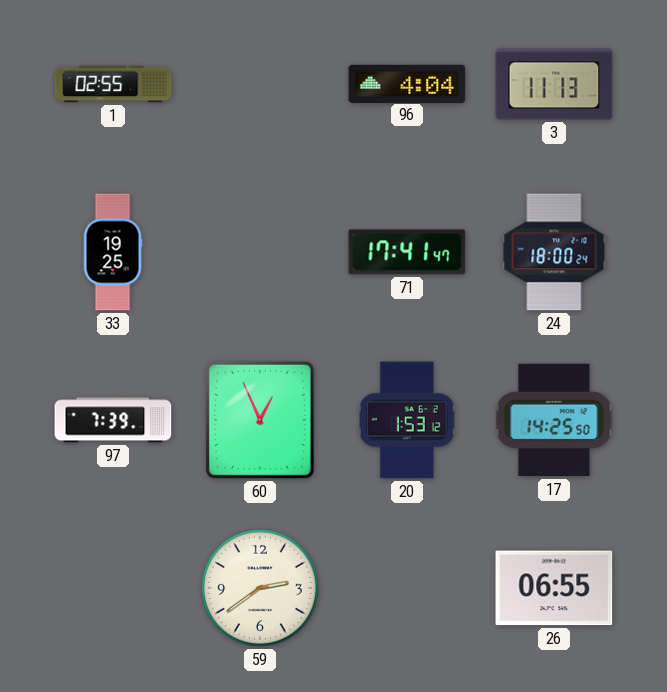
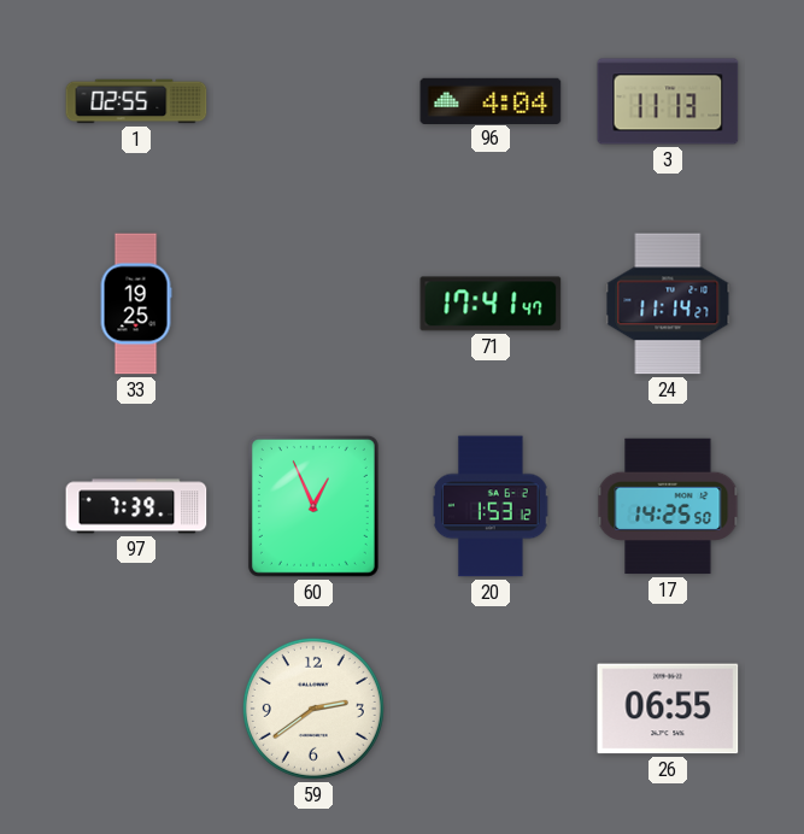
24: 18:00 -> 11:14 (668, 304)
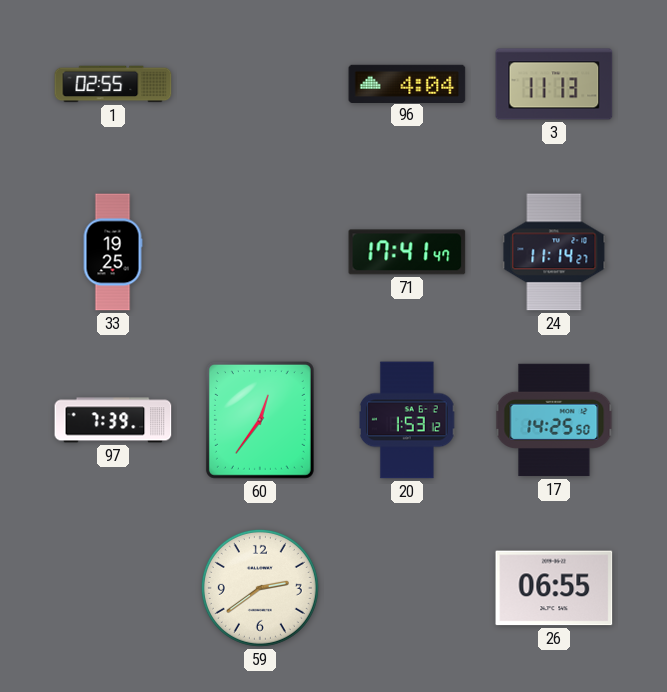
60: 12:56 -> 12:36 (260, 420)
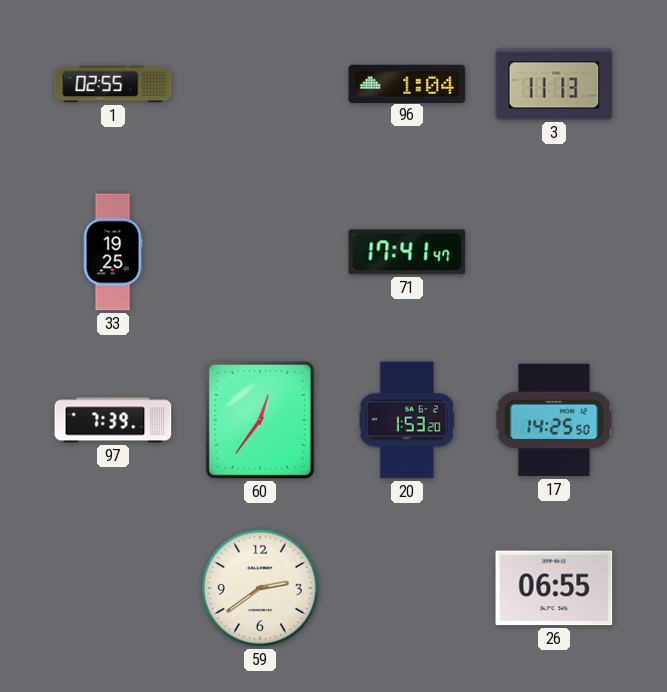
96: 4:04 -> 1:04 (407, 83)
24: 11:14 -> none (554, 252)
20: 1:53:12 -> 1:53:20 (408, 420)
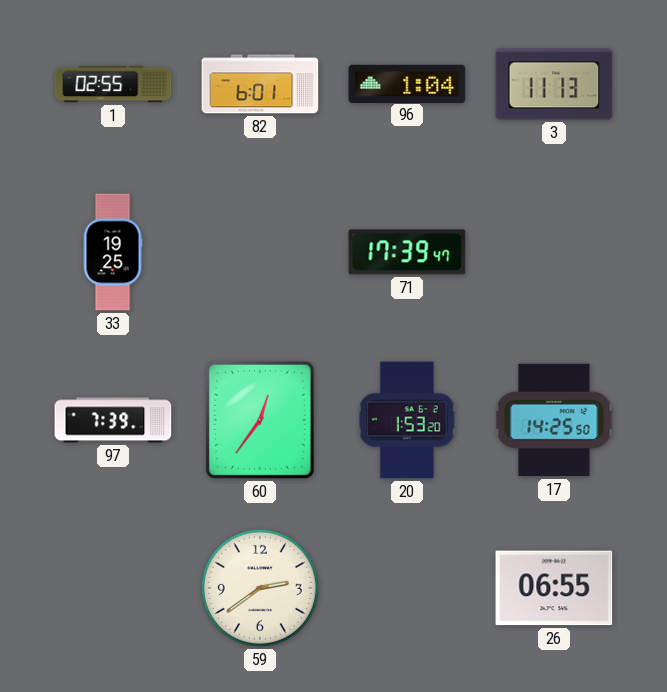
82: none -> 6:01 (260, 84)
71: 17:41 -> 17:39 (407, 252)
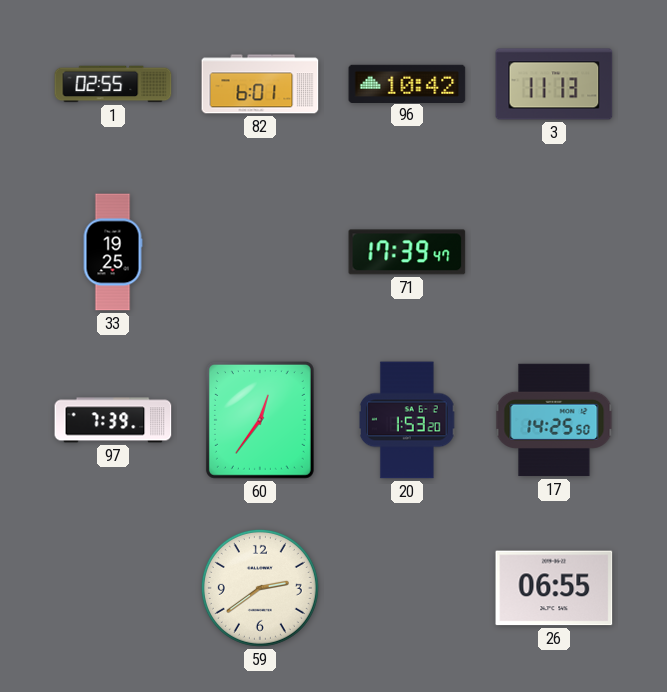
96: 1:04 -> 10:42 (407, 83)
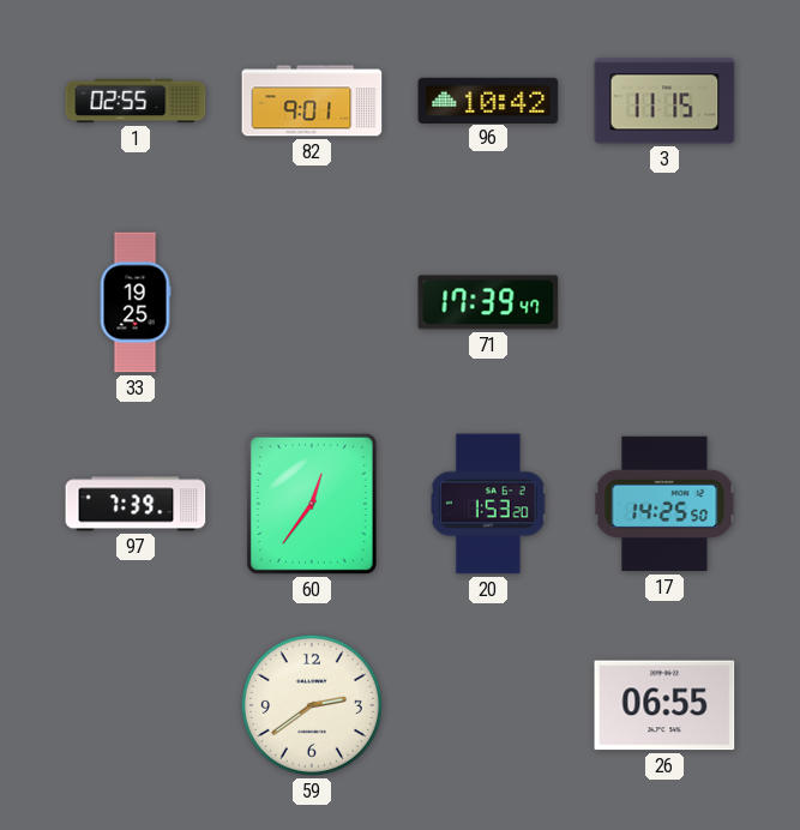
82: 6:01 -> 9:01 (312, 101)
3: 11:13 -> 11:15 (664, 101)
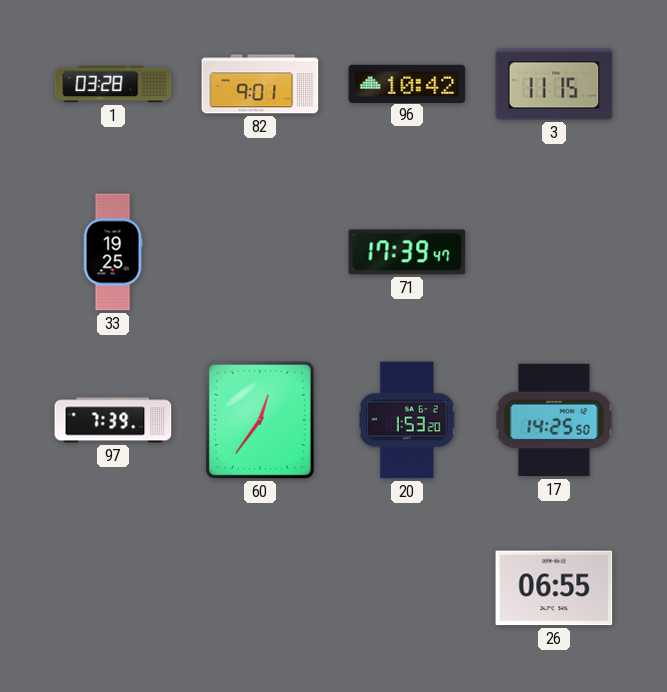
1: 02:55 -> 03:28 (113, 84)
59: 2:39 -> none (312, 705)
